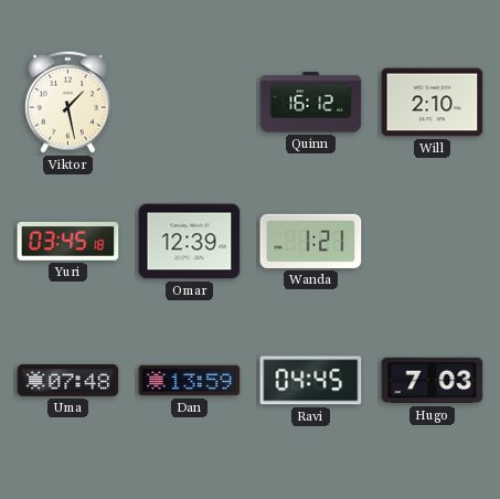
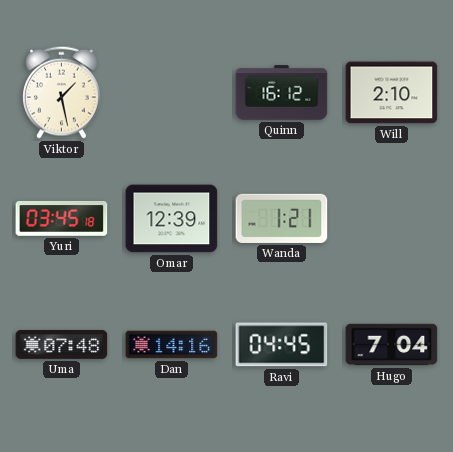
Dan: 13:59 -> 14:16 (172, 345)
Hugo: 7:03 -> 7:04 (392, 345)
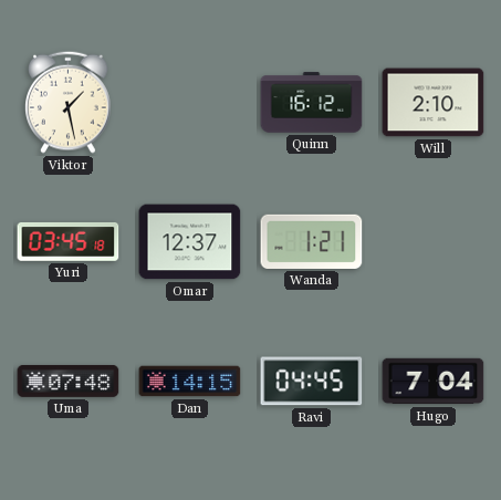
Omar: 12:39 -> 12:37 (190, 242)
Dan: 14:16 -> 14:15 (190, 382)
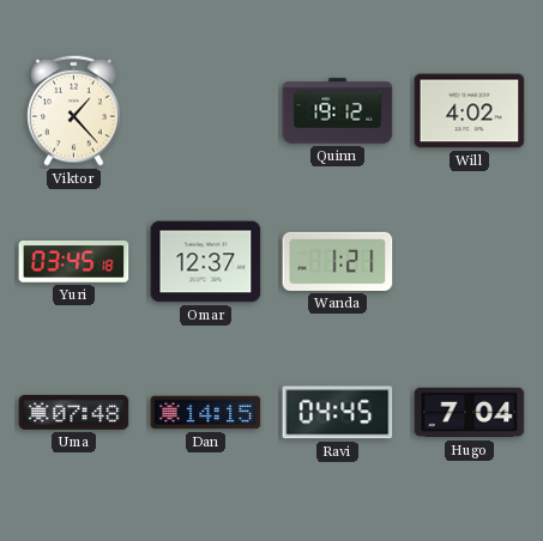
Viktor: 1:28 -> 1:23 (74, 110)
Quinn: 16:12 -> 19:12 (338, 111)
Will: 2:10 -> 4:02 (470, 111)
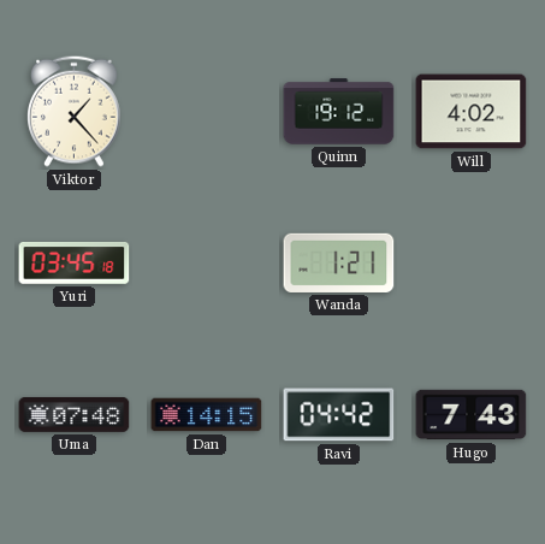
Omar: 12:37 -> none (206, 262)
Ravi: 04:45 -> 04:42 (339, 415)
Hugo: 7:04 -> 7:43 (472, 415)
